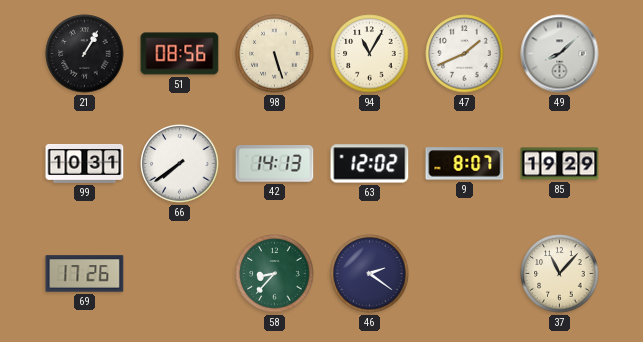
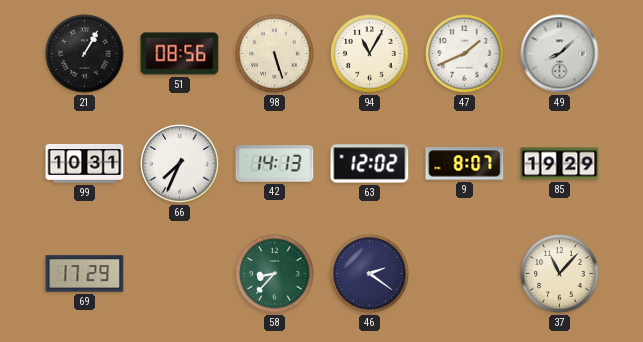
66: 7:39 -> 7:34 (180, 164)
69: 17:26 -> 17:29 (85, 274)
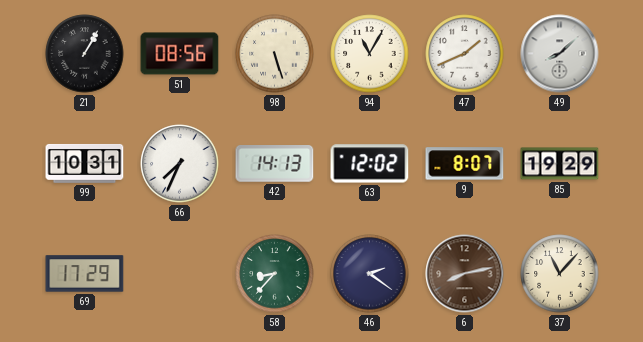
6: none -> 8:13 (465, 274)
